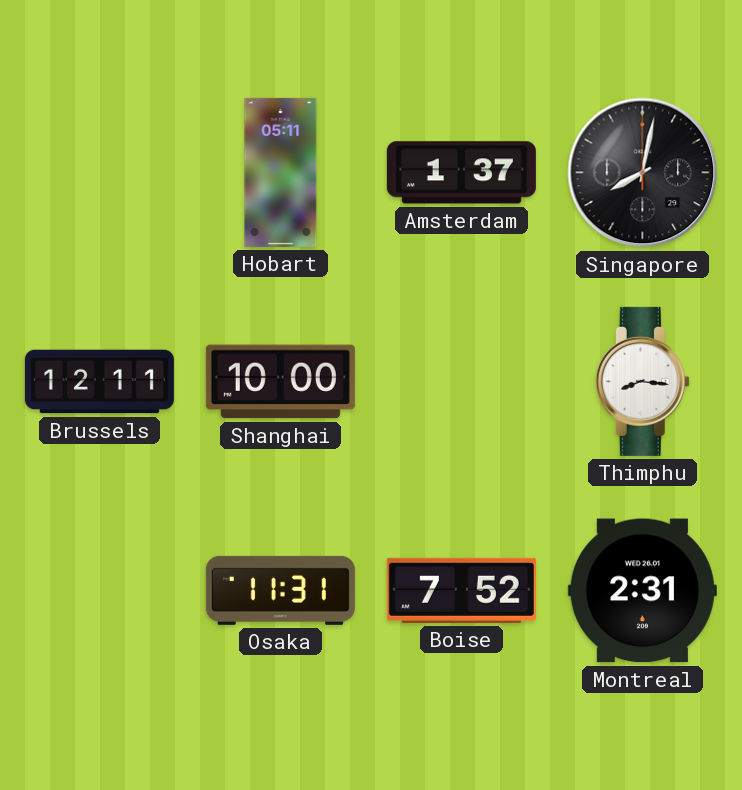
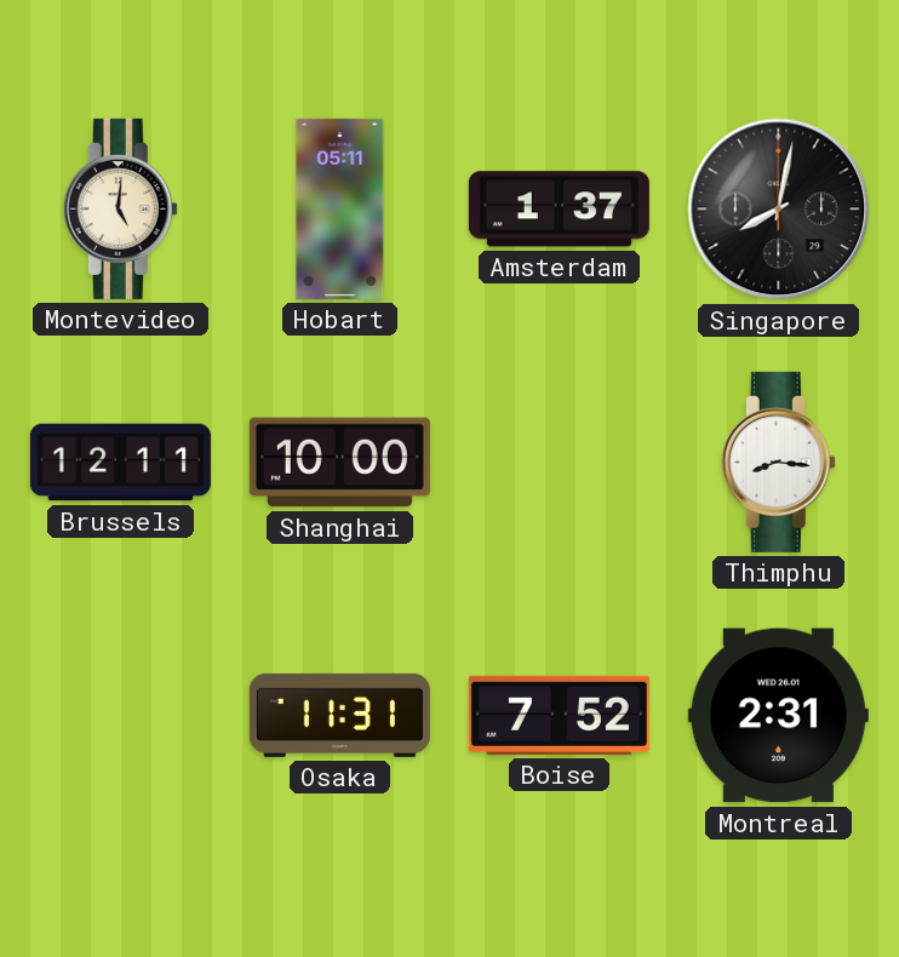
Montevideo: none -> 5:01 (120, 208)
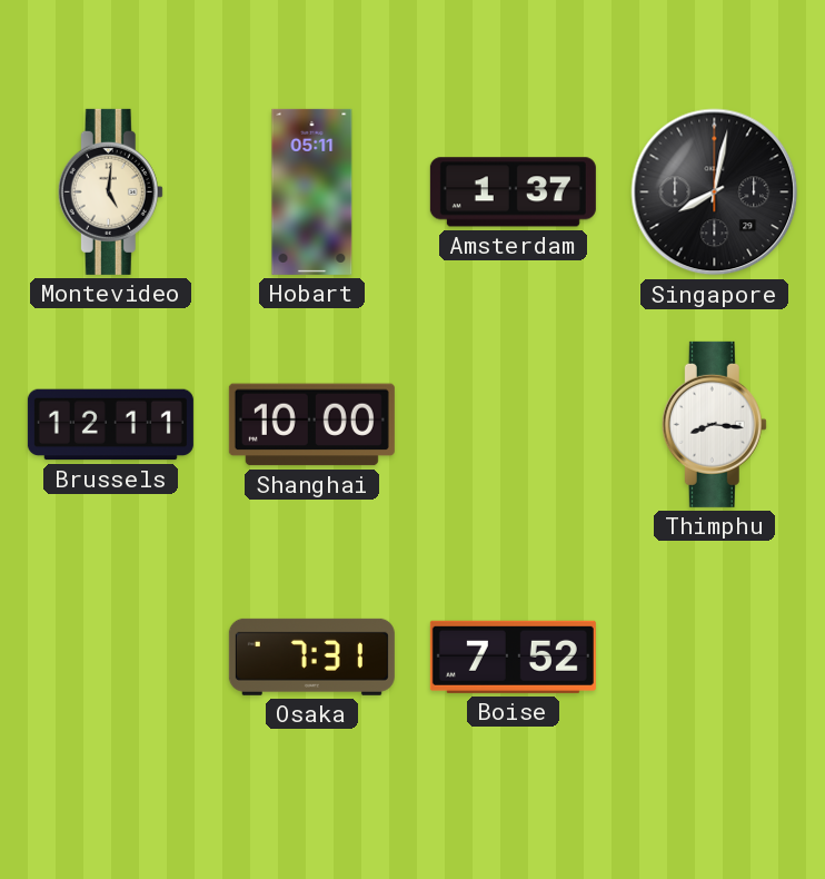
Osaka: 11:31 -> 7:31 (311, 656)
Montreal: 2:31 -> none (778, 716)
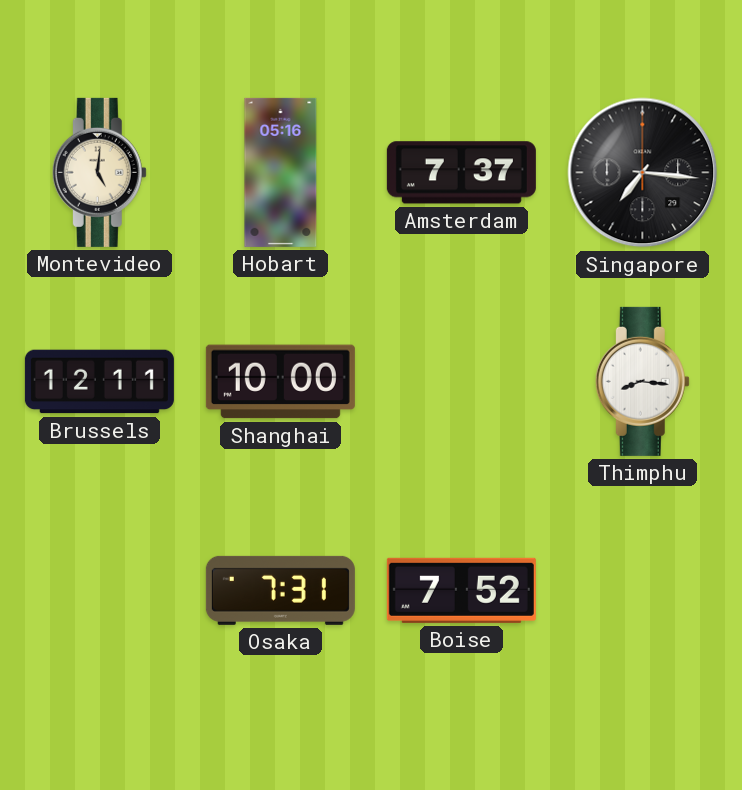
Hobart: 05:11 -> 05:16 (281, 172)
Amsterdam: 1:37 -> 7:37 (461, 173)
Singapore: 8:02 -> 7:16 (643, 173)
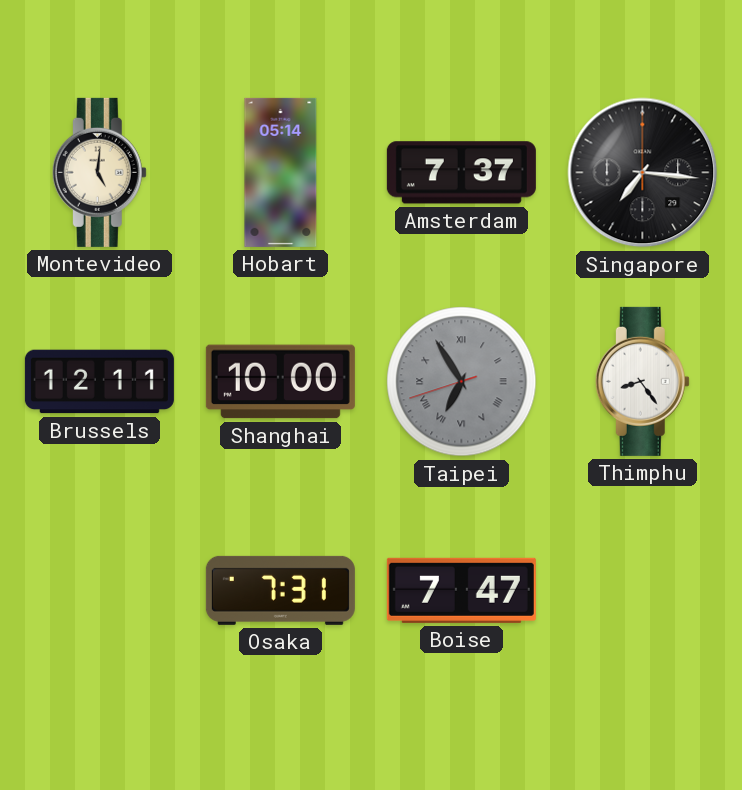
Hobart: 05:16 -> 05:14 (281, 172)
Taipei: none -> 6:54 (462, 382)
Thimphu: 8:16 -> 8:24 (642, 381)
Boise: 7:52 -> 7:47 (461, 590)
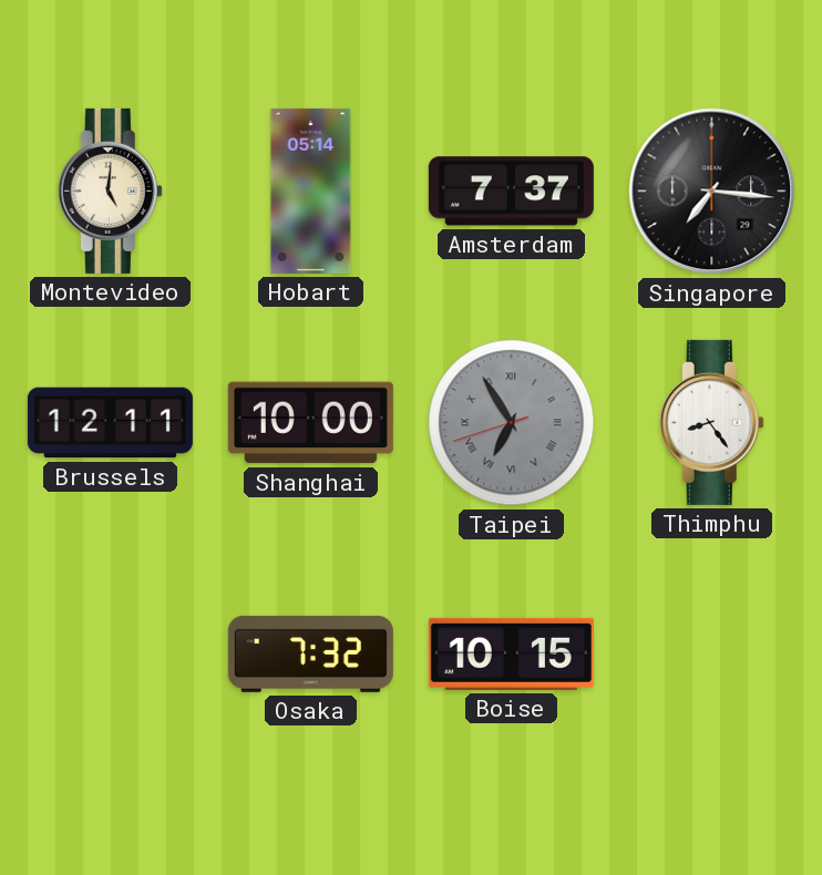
Osaka: 7:31 -> 7:32 (310, 653)
Boise: 7:47 -> 10:15 (511, 653)
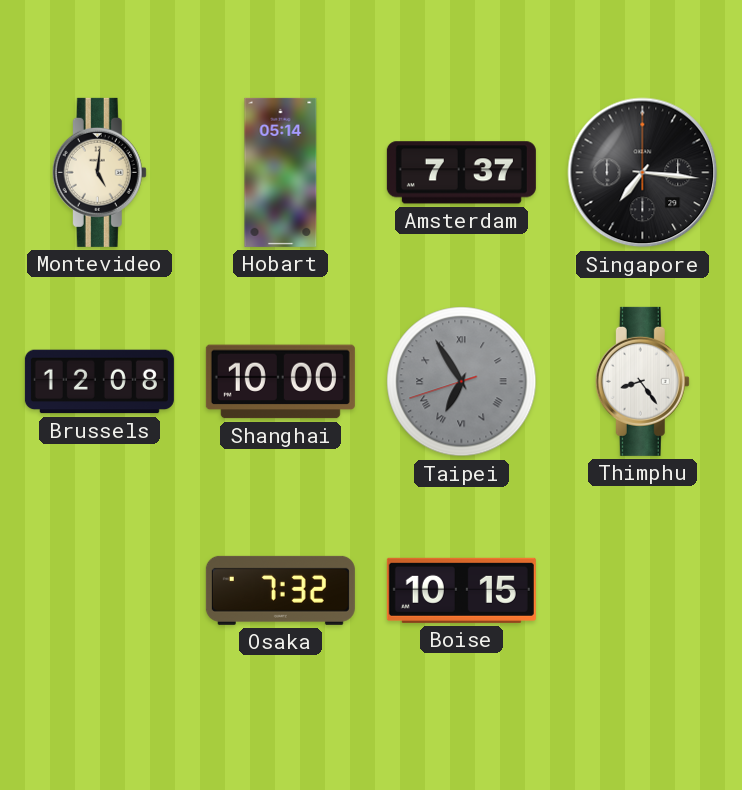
Brussels: 12:11 -> 12:08 (99, 382)
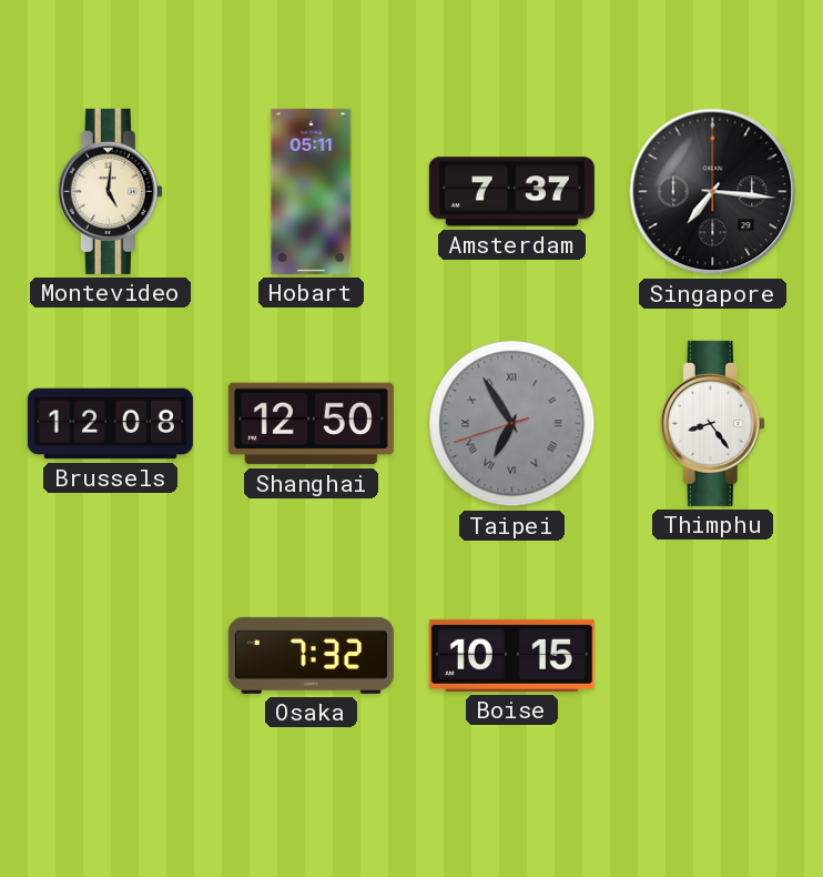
Hobart: 05:14 -> 05:11 (312, 191)
Shanghai: 10:00 -> 12:50 (311, 424)
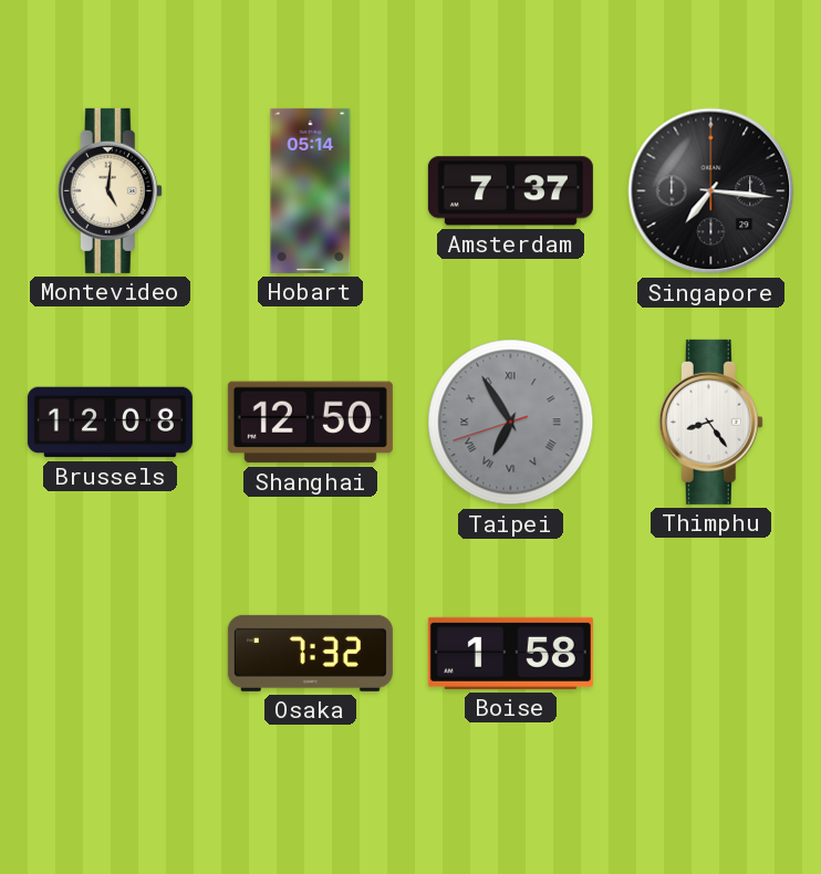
Hobart: 05:11 -> 05:14 (311, 190)
Boise: 10:15 -> 1:58 (510, 653)
